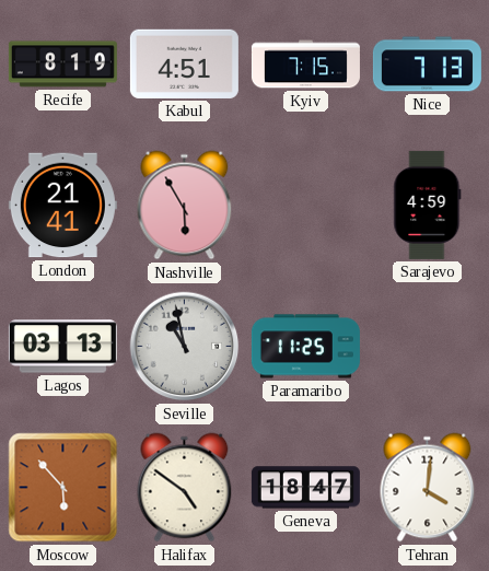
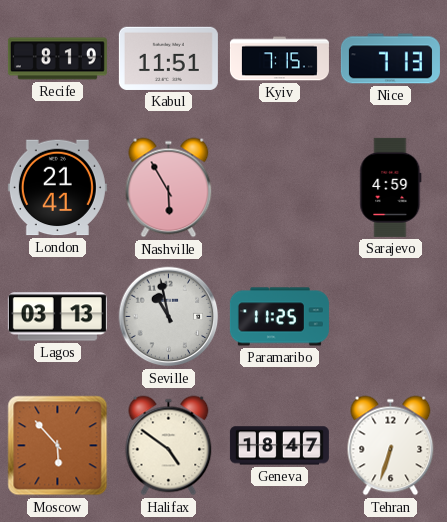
Kabul: 4:51 -> 11:51 (168, 58)
Tehran: 4:01 -> 6:33 (391, 446)
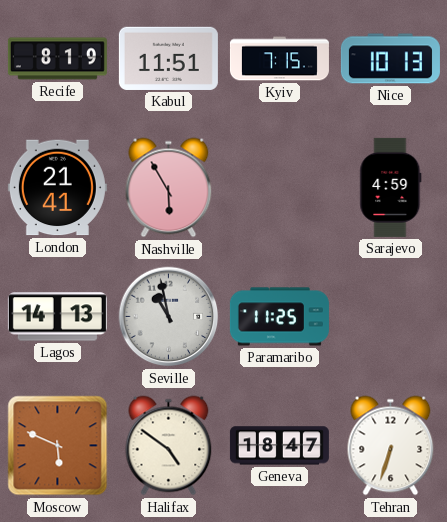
Nice: 7:13 -> 10:13 (390, 59)
Lagos: 03:13 -> 14:13 (57, 317)
Moscow: 5:53 -> 5:49 (58, 446)
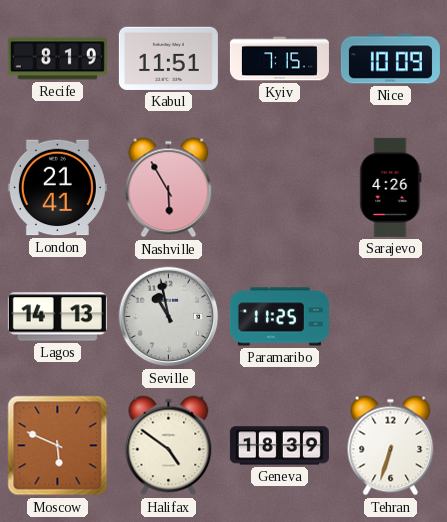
Nice: 10:13 -> 10:09 (390, 59)
Sarajevo: 4:59 -> 4:26 (391, 187)
Geneva: 18:47 -> 18:39 (279, 446)
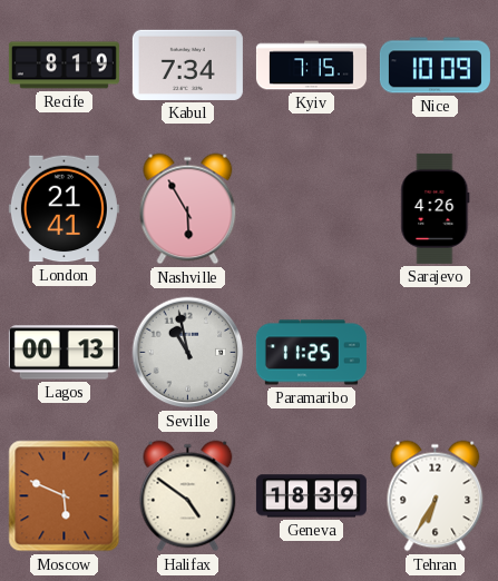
Kabul: 11:51 -> 7:34 (187, 65)
Lagos: 14:13 -> 00:13 (64, 353)
Tehran: 6:33 -> 6:35 (436, 496)
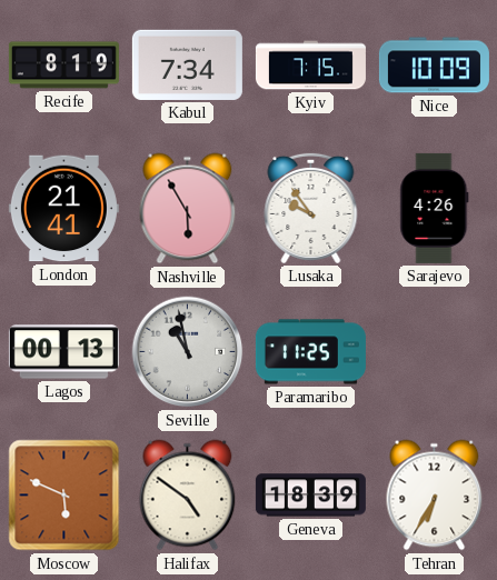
Lusaka: none -> 9:54 (311, 208)
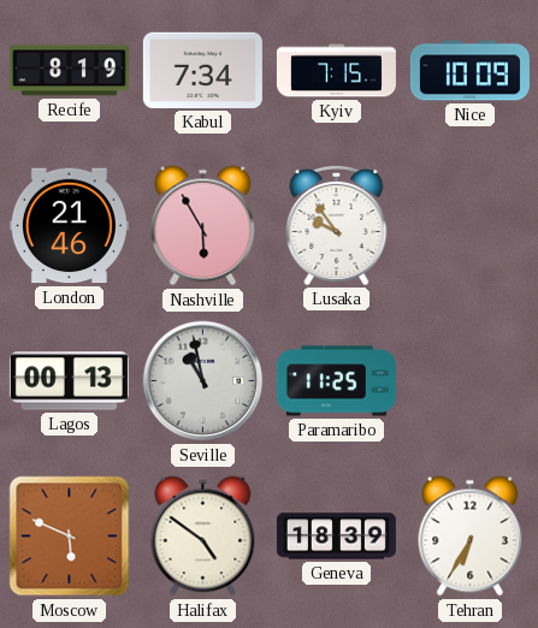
London: 21:41 -> 21:46 (69, 226)
Sarajevo: 4:26 -> none (435, 208)
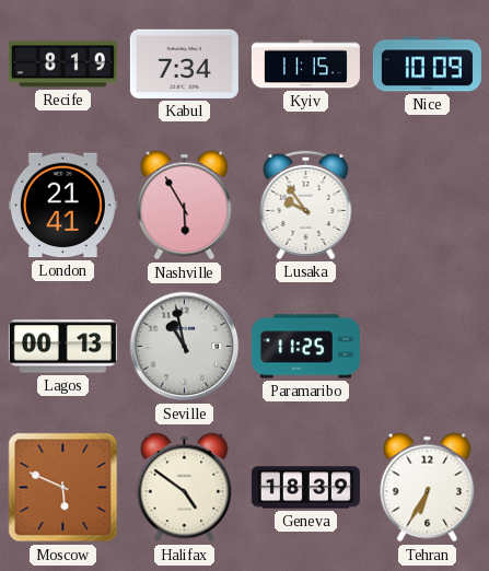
Kyiv: 7:15 -> 11:15 (305, 65)
London: 21:46 -> 21:41 (62, 206)
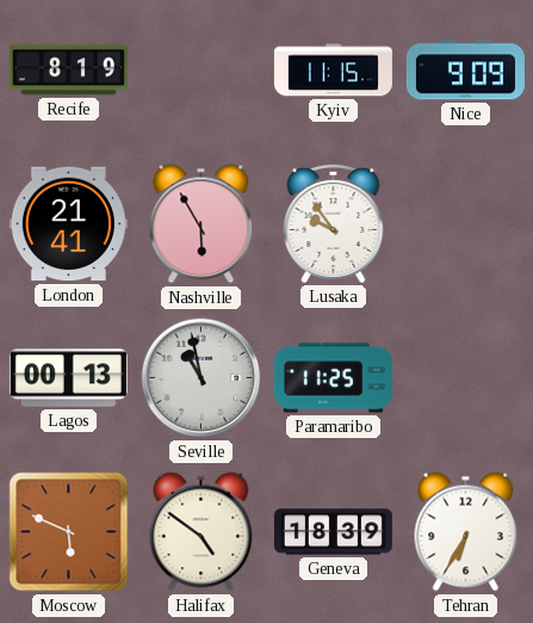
Kabul: 7:34 -> none (184, 63)
Nice: 10:09 -> 9:09 (465, 70)
